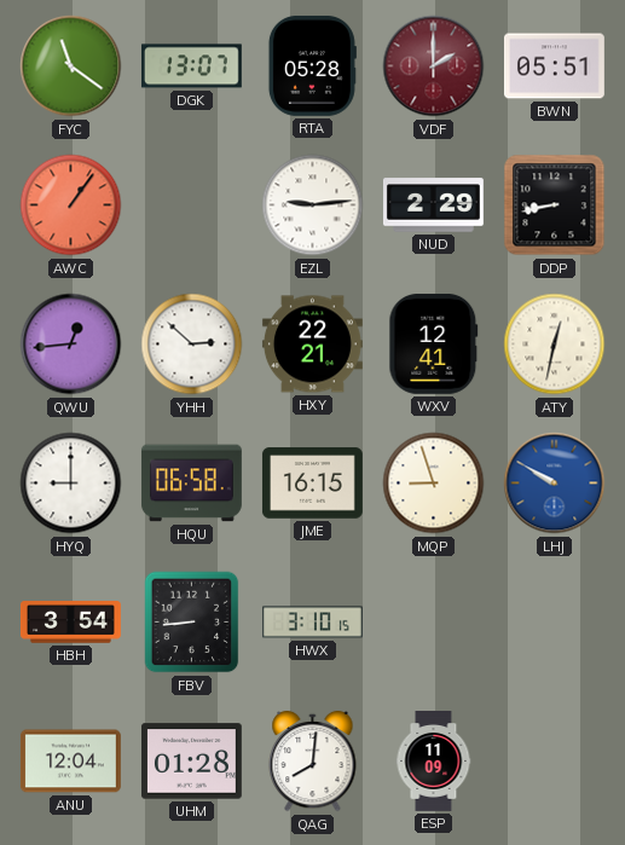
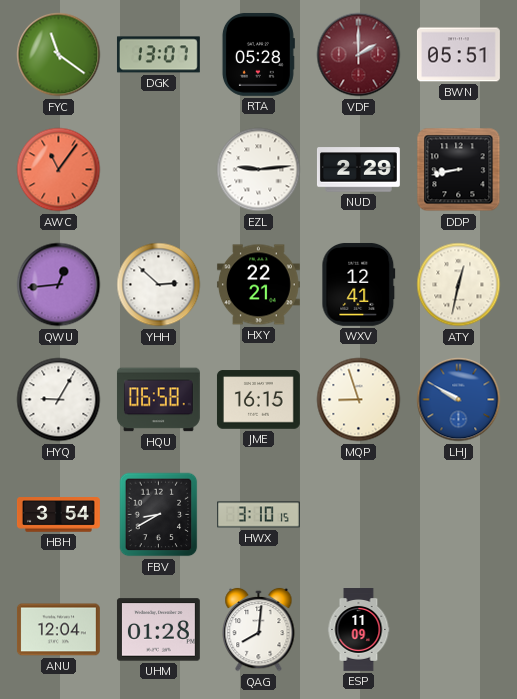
AWC: 1:06 -> 11:06 (59, 170)
HYQ: 9:00 -> 9:05 (59, 400)
FBV: 8:44 -> 8:40 (159, 515)
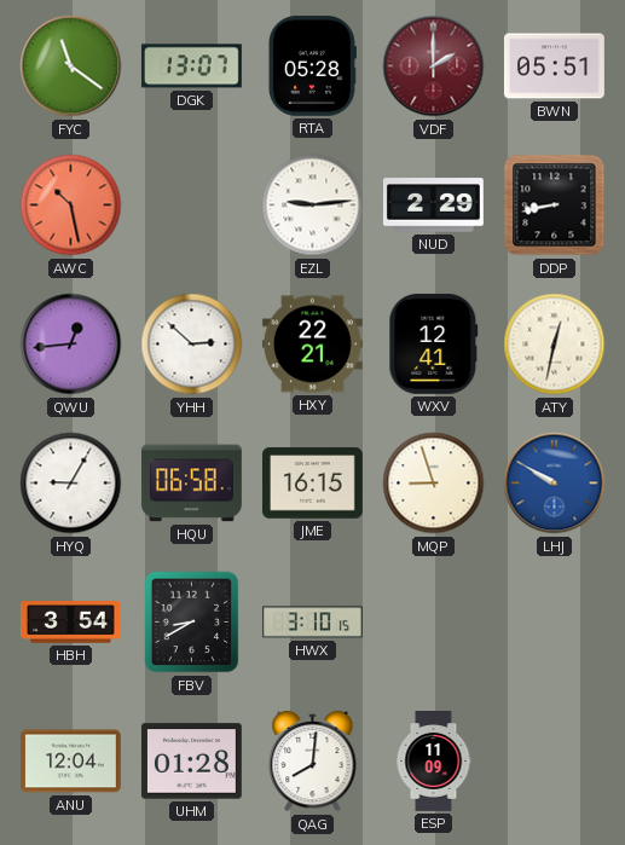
AWC: 11:06 -> 10:28 (71, 206)
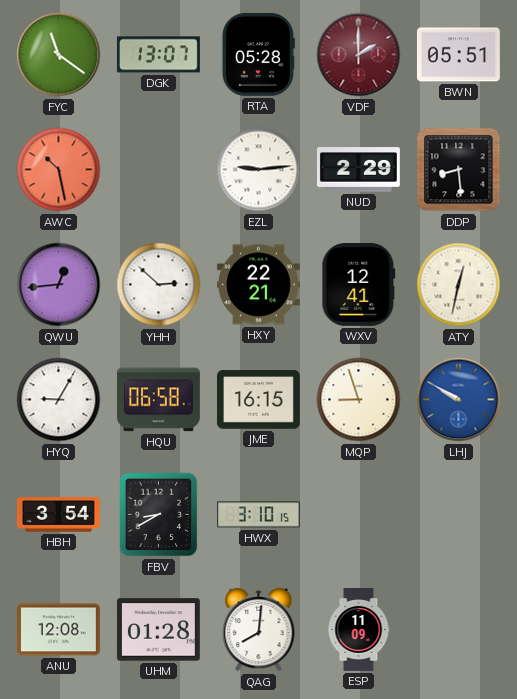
DDP: 8:43 -> 8:29 (459, 170)
ANU: 12:04 -> 12:08 (58, 630)
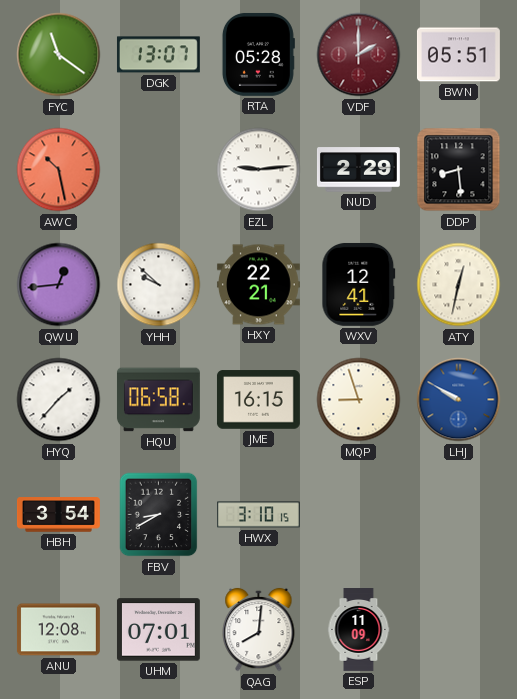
YHH: 2:52 -> 9:52 (159, 285)
HYQ: 9:05 -> 1:37 (59, 400)
UHM: 01:28 -> 07:01 (158, 630)
